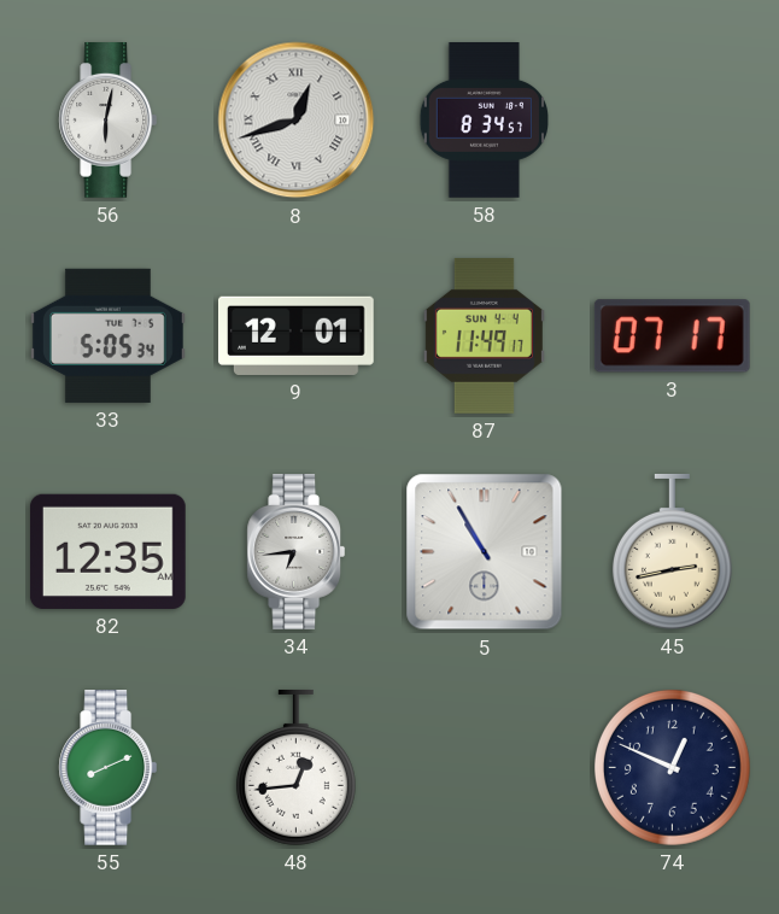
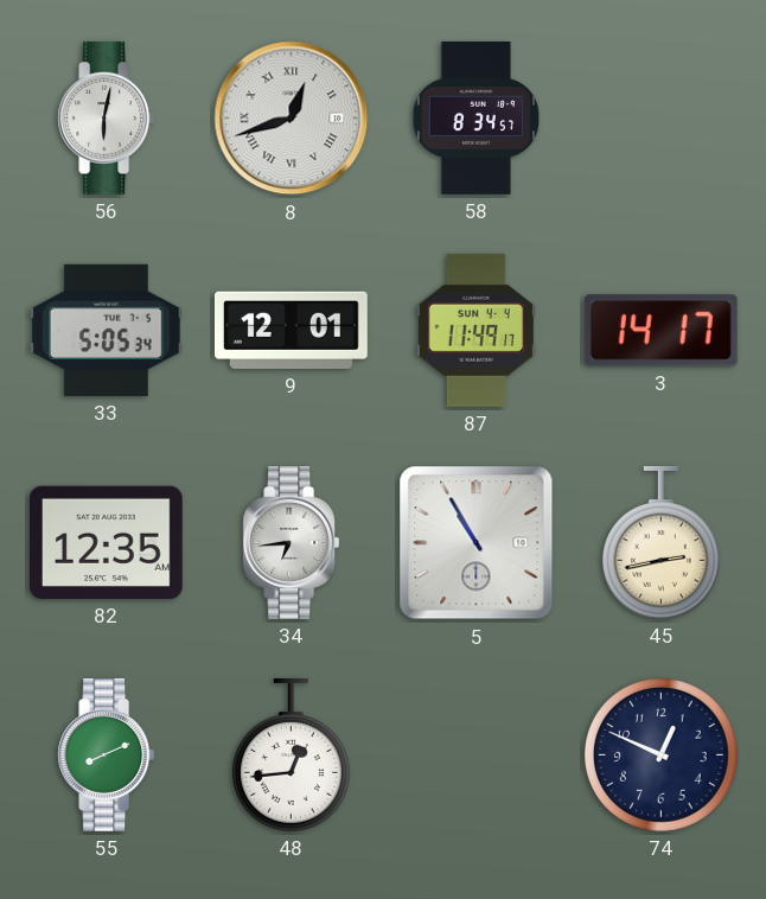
3: 07:17 -> 14:17 (660, 331)
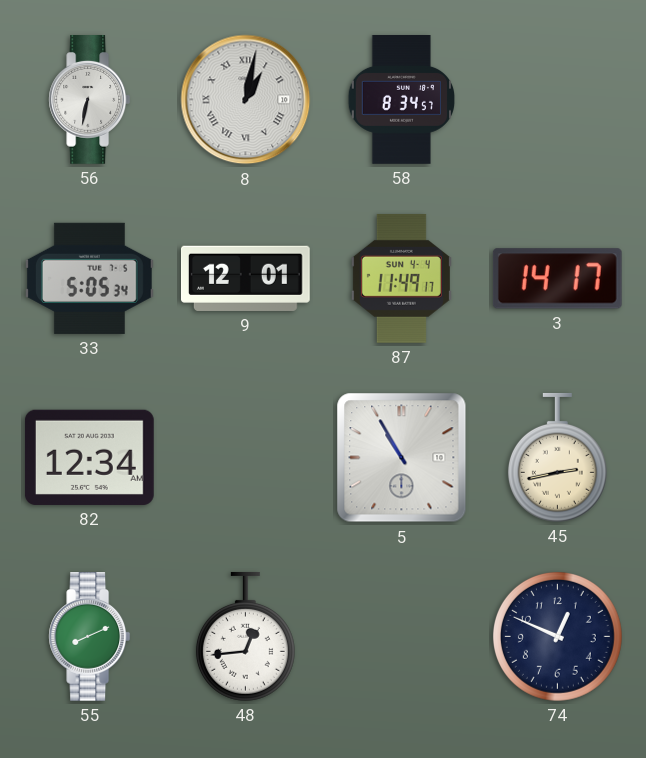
56: 6:02 -> 6:32 (90, 100)
8: 12:42 -> 1:02 (246, 100)
82: 12:35 -> 12:34 (89, 457)
34: 6:44 -> none (292, 543)
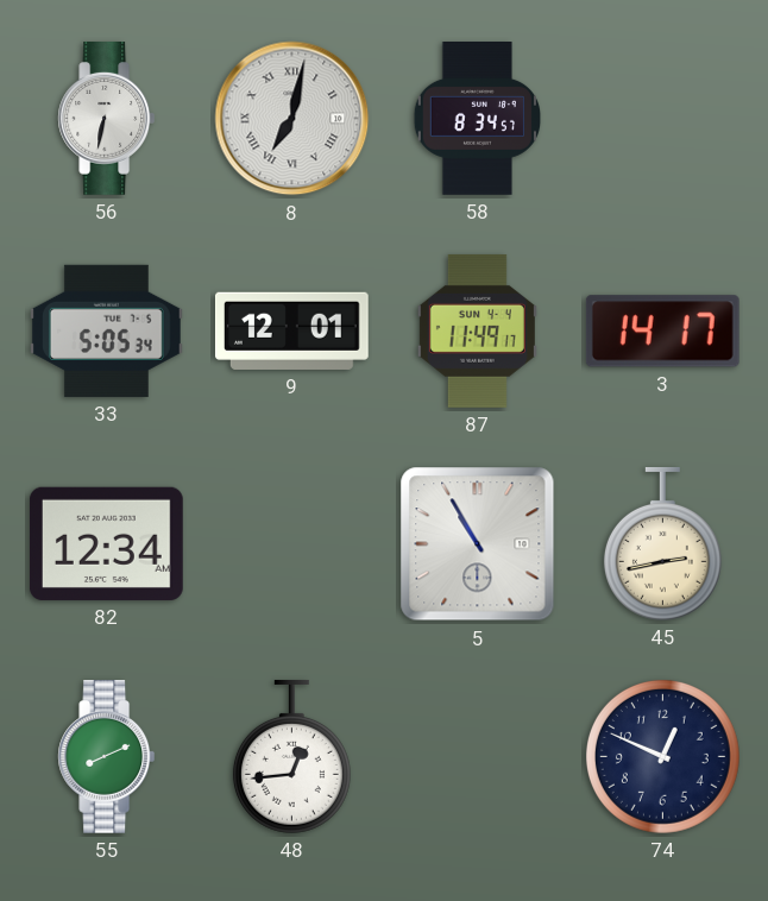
8: 1:02 -> 7:02 (292, 119)
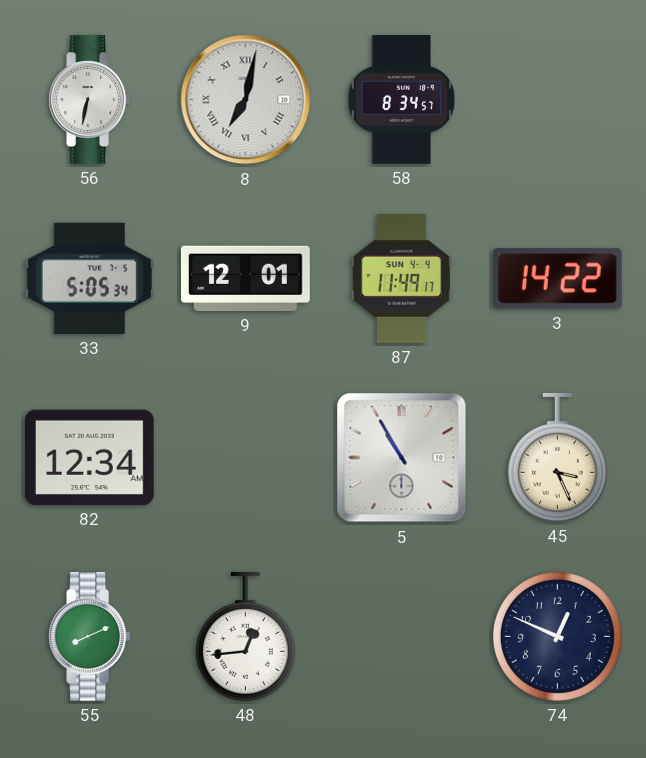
3: 14:17 -> 14:22 (557, 279)
45: 2:43 -> 3:26 (557, 457)
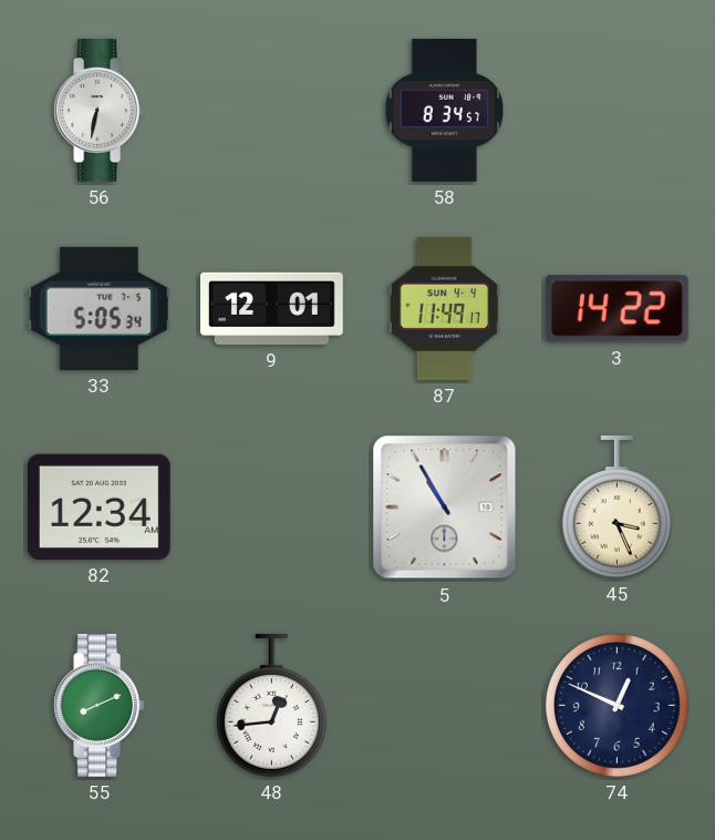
8: 7:02 -> none (246, 100)
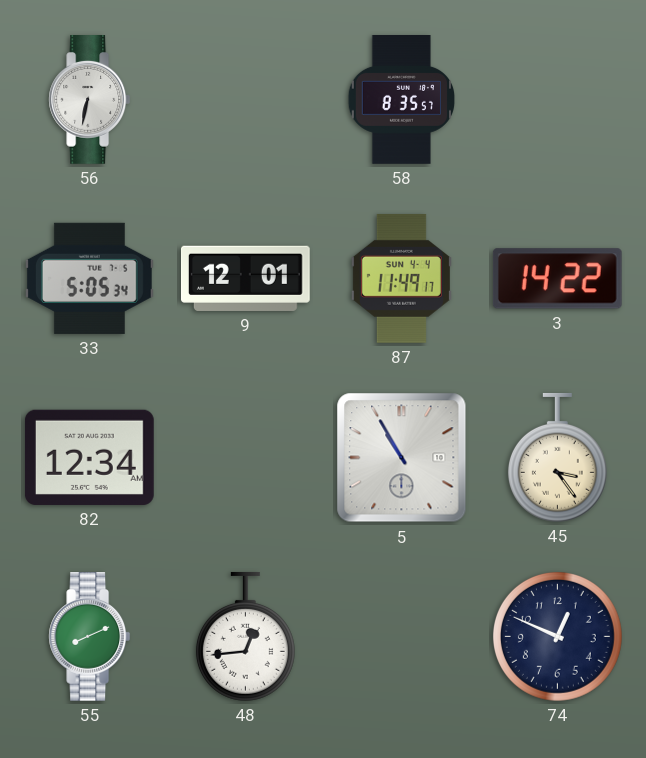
58: 8:34 -> 8:35 (401, 100)
45: 3:26 -> 3:24 (557, 457)
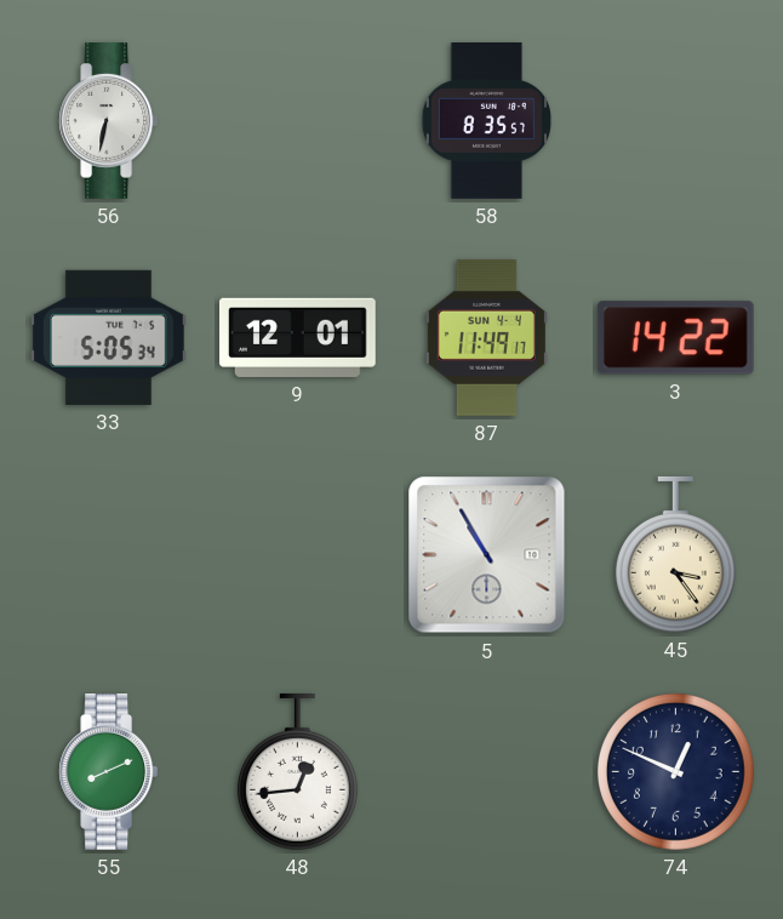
82: 12:34 -> none (89, 457)
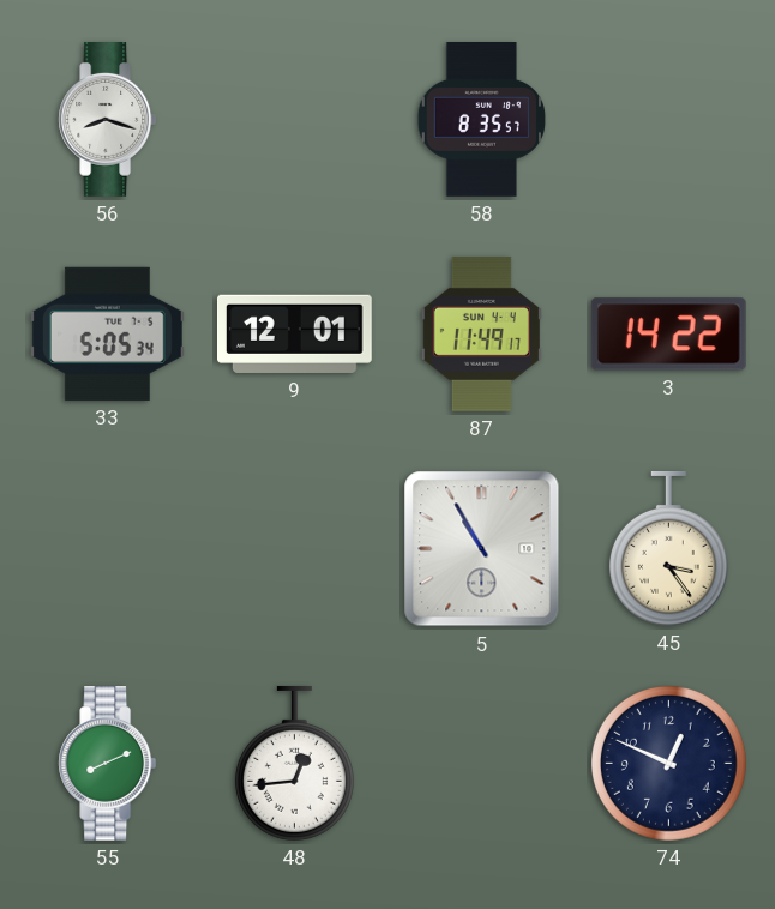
56: 6:32 -> 8:18 (108, 120)
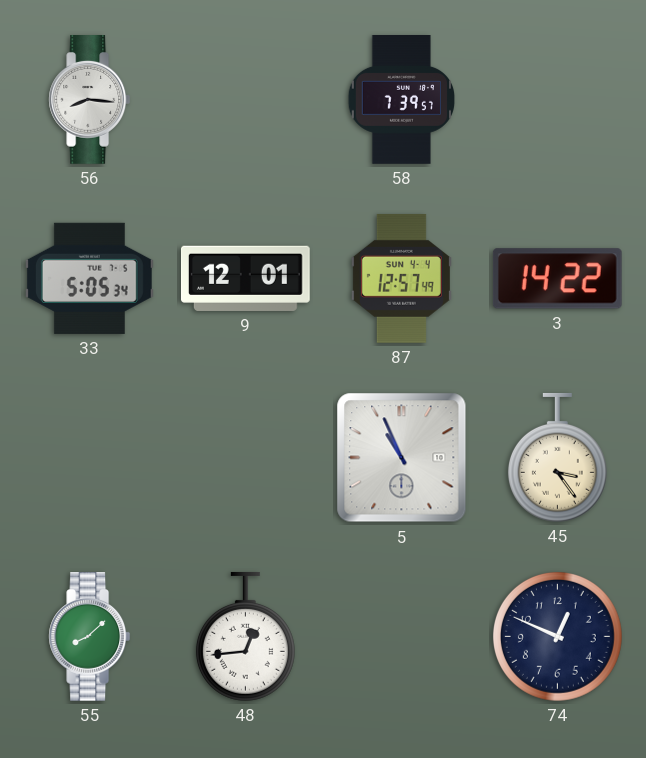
56: 8:18 -> 8:16 (90, 100)
58: 8:35 -> 7:39 (401, 100)
87: 11:49 -> 12:57 (401, 278)
5: 10:55 -> 10:56 (402, 458)
55: 8:11 -> 8:08 (90, 637)
